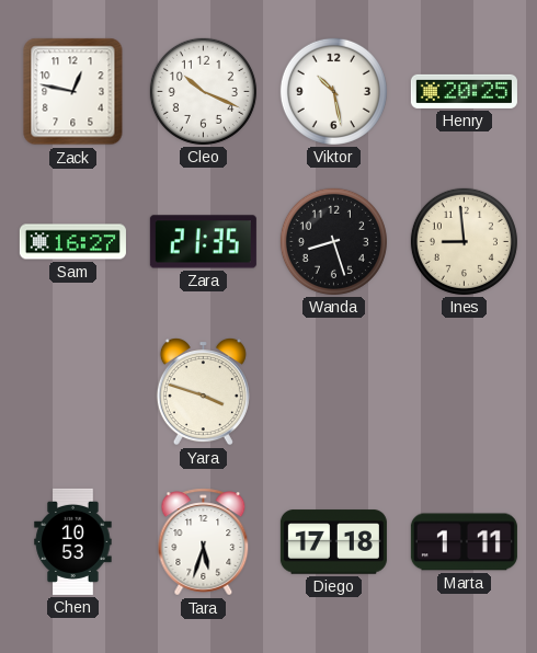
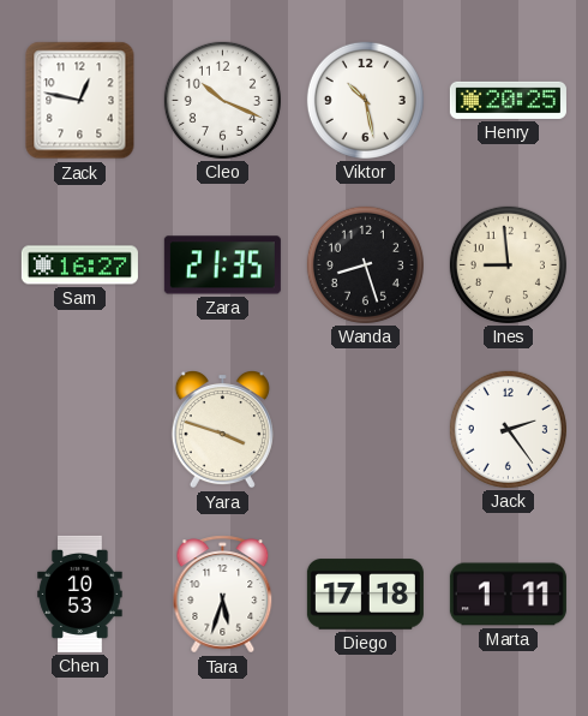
Jack: none -> 2:24 (508, 429)
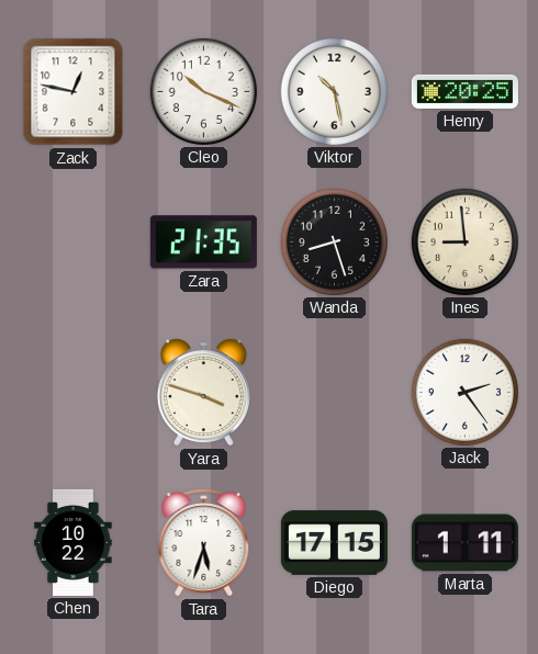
Sam: 16:27 -> none (79, 265)
Chen: 10:53 -> 10:22 (74, 542)
Diego: 17:18 -> 17:15 (334, 543)
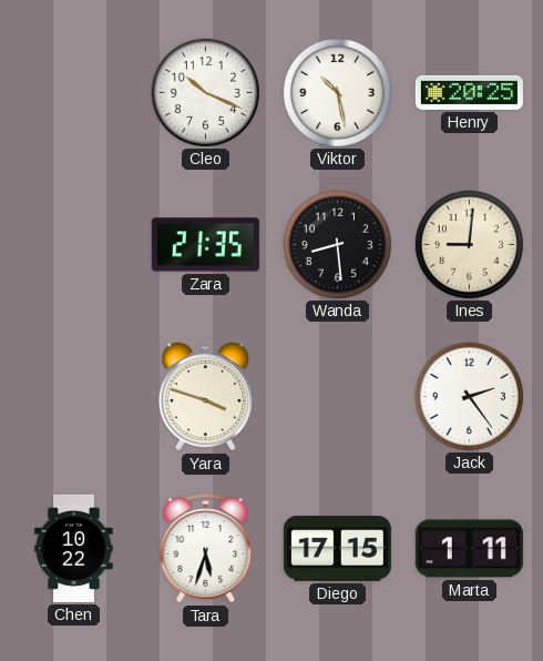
Zack: 12:47 -> none (74, 92)
Wanda: 8:27 -> 8:29 (337, 244)
Ines: 8:59 -> 9:01 (469, 244)
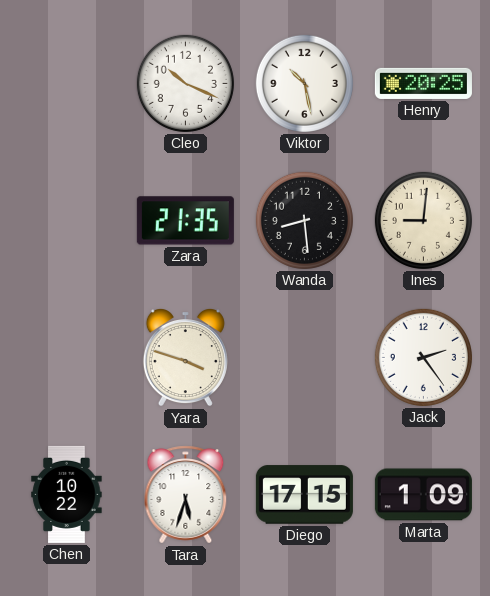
Marta: 1:11 -> 1:09 (423, 495)
